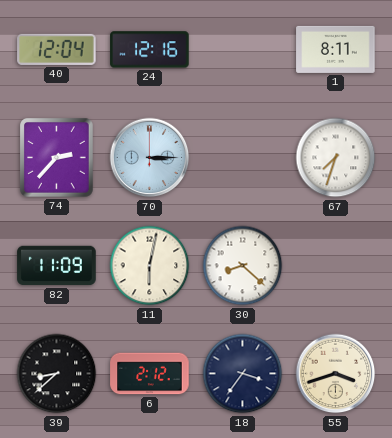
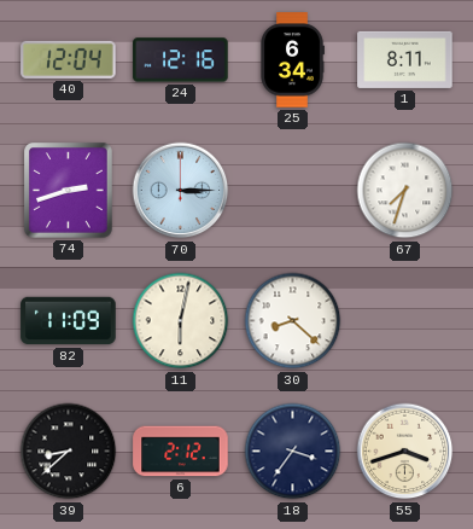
25: none -> 6:34 (292, 60)
74: 2:37 -> 2:42 (69, 191)
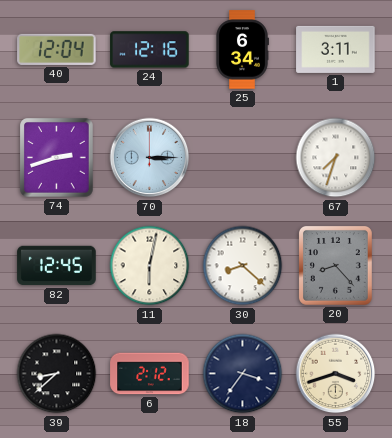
1: 8:11 -> 3:11 (336, 49)
82: 11:09 -> 12:45 (57, 266)
20: none -> 8:23 (335, 265)
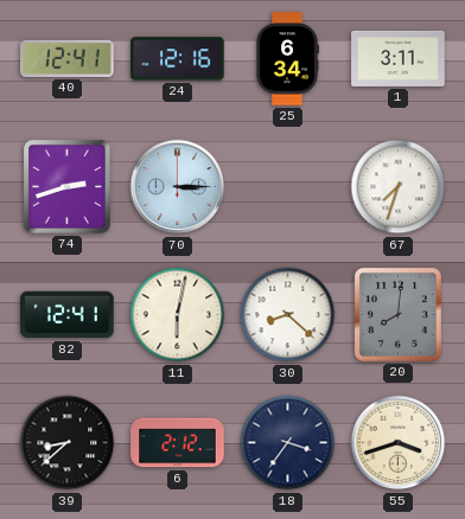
40: 12:04 -> 12:41 (68, 58)
82: 12:45 -> 12:41 (68, 315)
20: 8:23 -> 8:01 (397, 314)
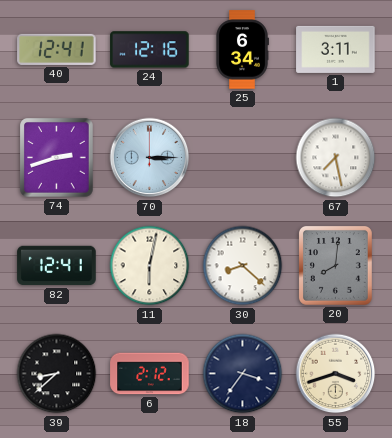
67: 7:33 -> 7:28 (336, 158)
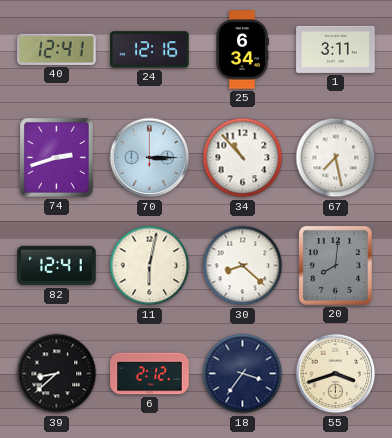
34: none -> 10:53 (243, 158)
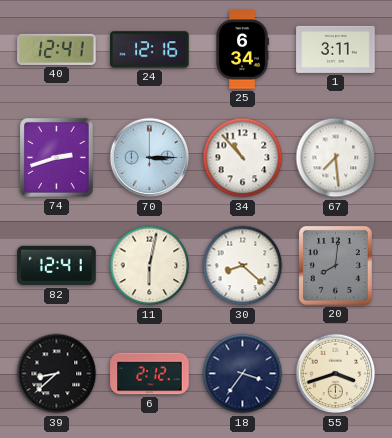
67: 7:28 -> 7:29 (336, 158)
